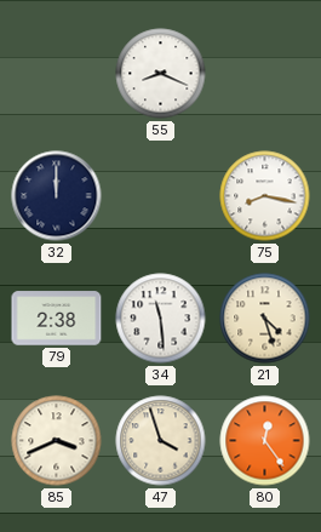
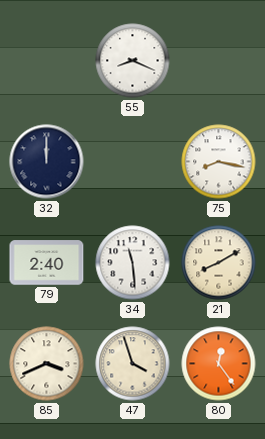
79: 2:38 -> 2:40 (47, 263)
21: 4:27 -> 8:10 (219, 263)
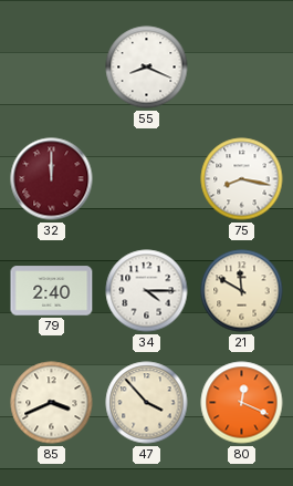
32 dial: navy -> burgundy (52, 179)
34: 11:29 -> 4:15 (147, 291)
21: 8:10 -> 11:50 (242, 291)
47: 3:57 -> 3:53 (147, 403)
80: 12:24 -> 12:19 (242, 403)
